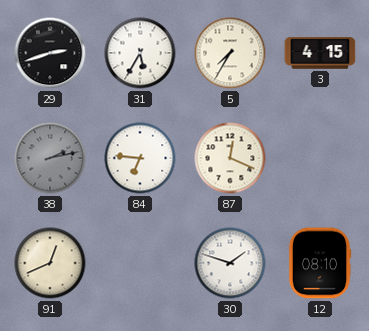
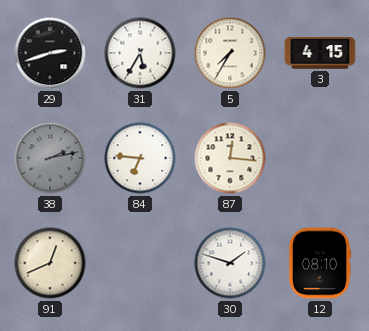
87: 12:19 -> 12:16 (230, 158)
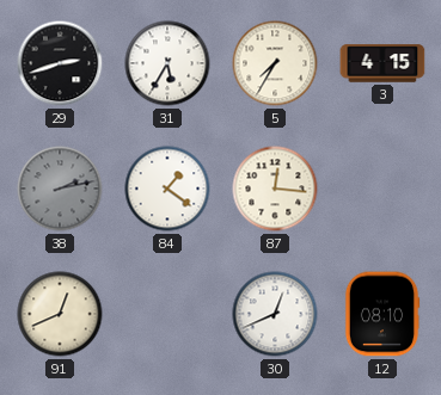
84: 6:46 -> 1:21 (167, 189)
30: 1:48 -> 12:41 (275, 314)
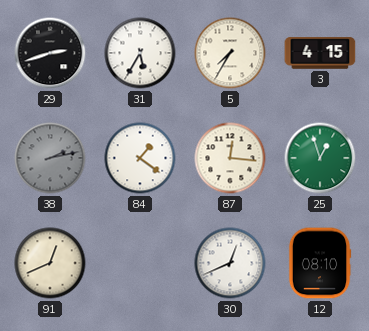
25: none -> 12:57 (320, 158)
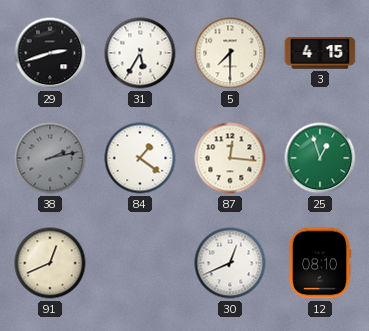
5: 7:35 -> 7:30 (230, 53)
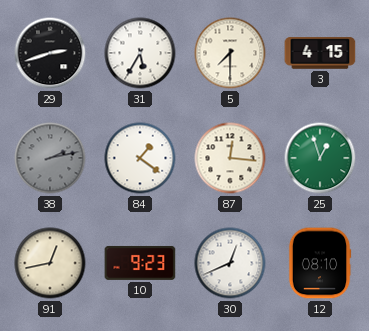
91: 12:41 -> 12:43 (50, 263)
10: none -> 9:23 (140, 263)
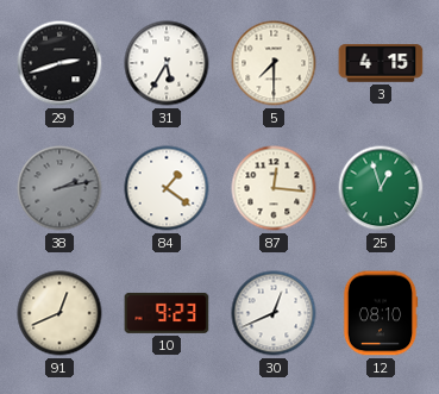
91: 12:43 -> 12:41 (59, 313)
